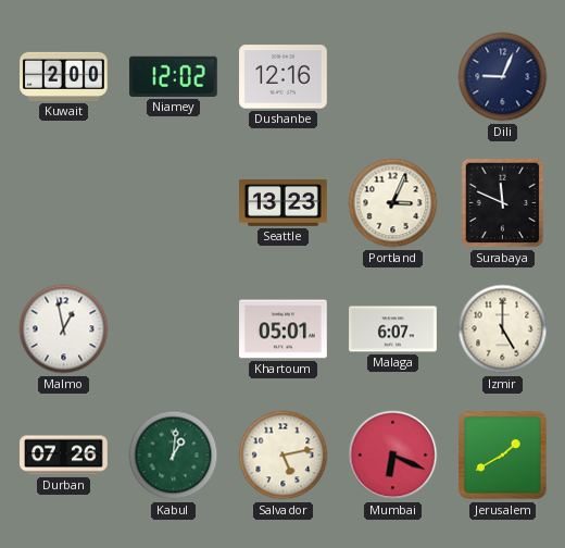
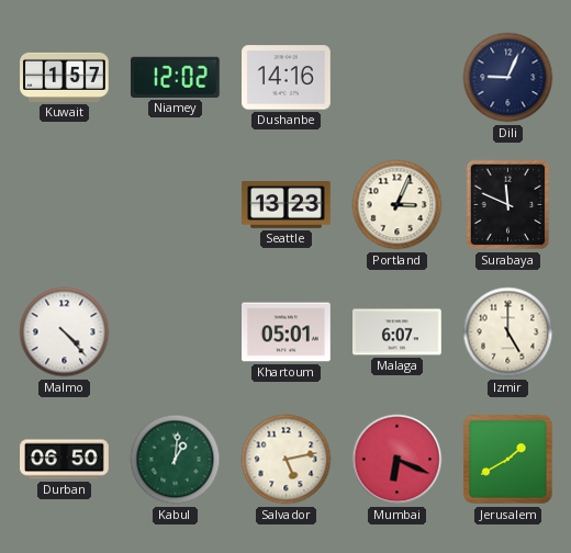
Kuwait: 2:00 -> 1:57 (65, 77)
Dushanbe: 12:16 -> 14:16 (287, 78)
Malmo: 12:58 -> 4:23 (65, 332)
Durban: 07:26 -> 06:50 (65, 460)
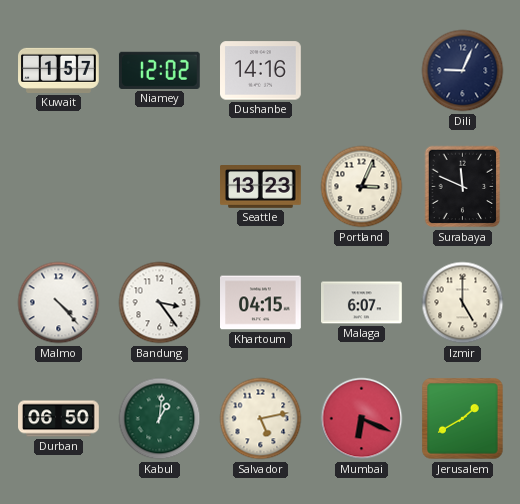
Bandung: none -> 3:24 (160, 303)
Khartoum: 05:01 -> 04:15 (261, 303)
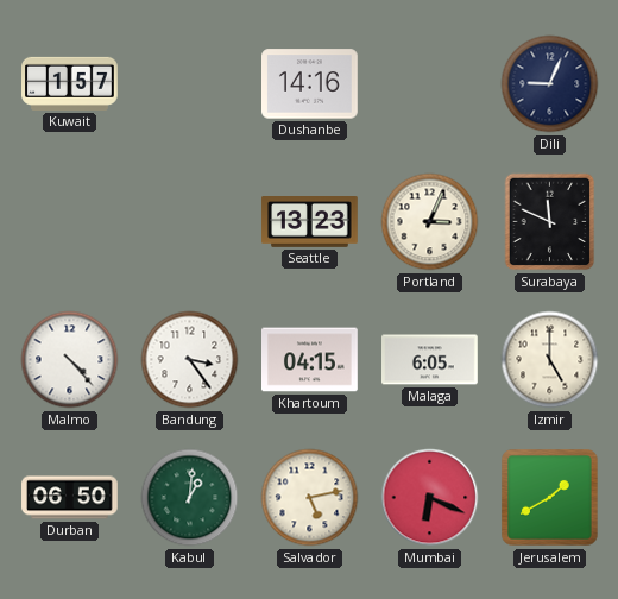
Niamey: 12:02 -> none (159, 70)
Malaga: 6:07 -> 6:05 (430, 360)
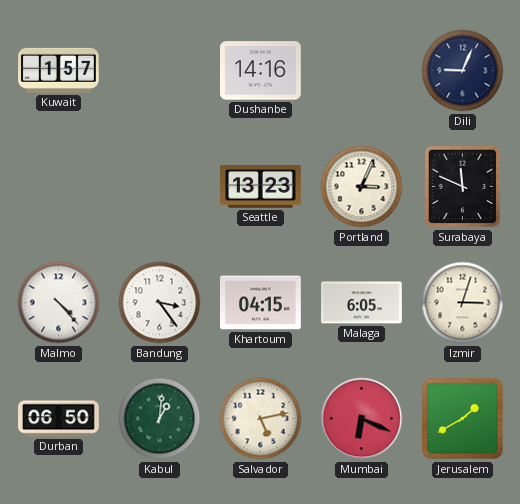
Izmir: 5:00 -> 3:03 (463, 303)
